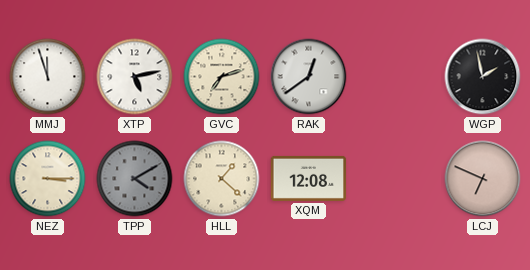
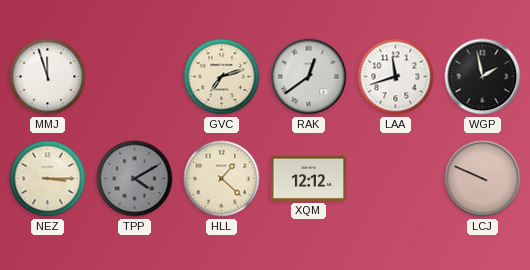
XTP: 5:13 -> none (135, 77)
LAA: none -> 11:42 (396, 77)
XQM: 12:08 -> 12:12 (309, 178)
LCJ: 6:49 -> 9:49 (483, 179)
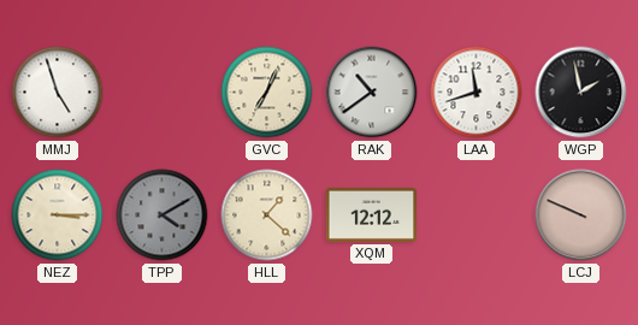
MMJ: 11:57 -> 4:57 (58, 93)
GVC: 7:12 -> 7:04 (267, 93)
RAK: 12:39 -> 10:39 (372, 93)
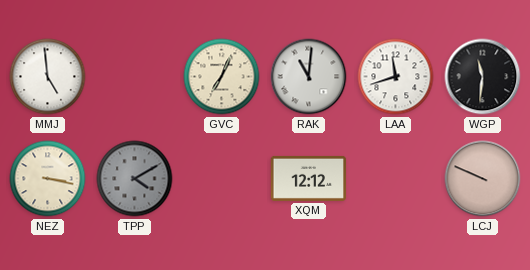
MMJ: 4:57 -> 4:59 (48, 77)
RAK: 10:39 -> 11:01 (309, 77)
WGP: 1:58 -> 11:31 (483, 77)
NEZ: 3:15 -> 3:17 (48, 179)
HLL: 1:22 -> none (267, 215)
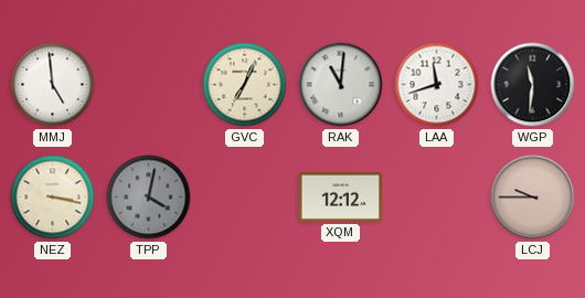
TPP: 4:10 -> 4:02 (149, 198)
LCJ: 9:49 -> 9:45 (533, 198)
